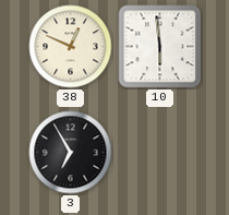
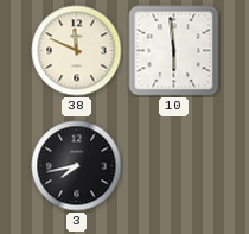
38: 12:49 -> 11:49 (77, 51)
3: 6:55 -> 7:43 (77, 166)
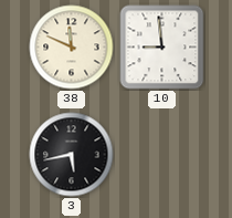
10: 5:59 -> 8:59 (162, 48)
3: 7:43 -> 5:43 (72, 155)
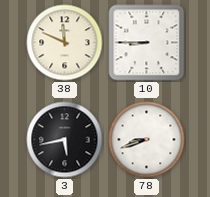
10: 8:59 -> 8:45 (147, 43)
78: none -> 8:42 (147, 140)
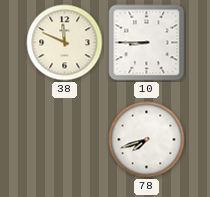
3: 5:43 -> none (65, 140)
78: 8:42 -> 7:42 (147, 140)
